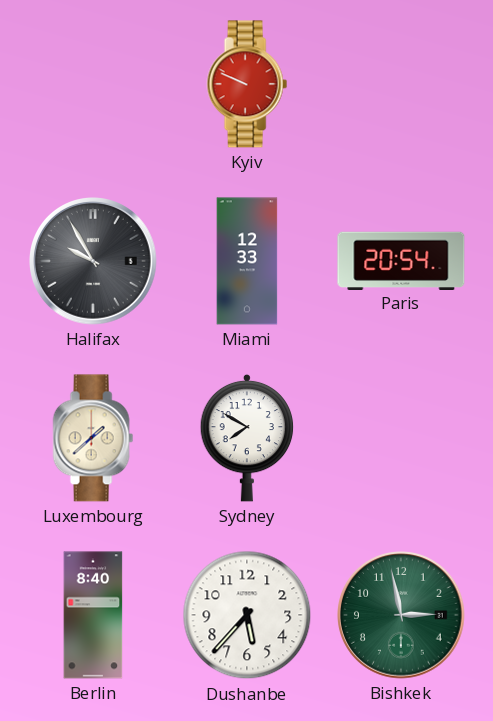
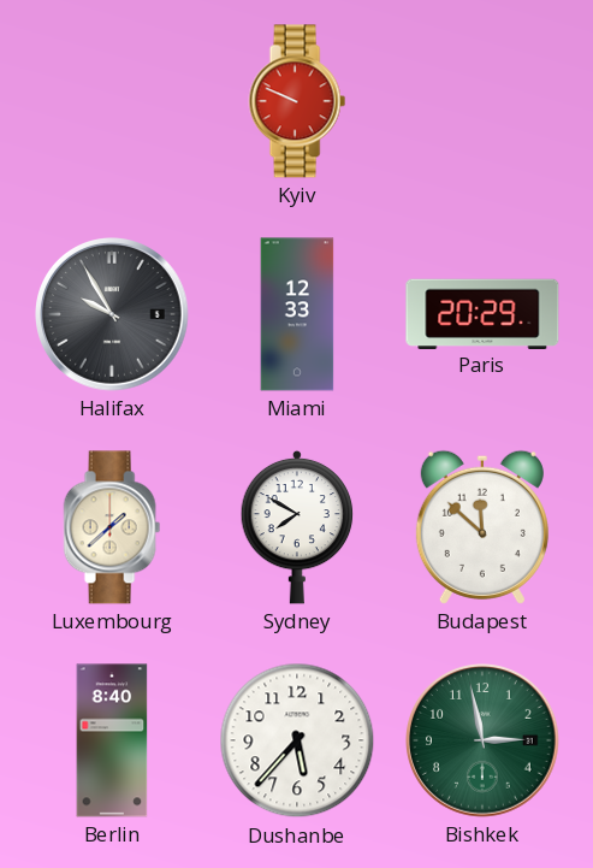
Paris: 20:54 -> 20:29 (482, 313)
Budapest: none -> 11:52 (482, 527)
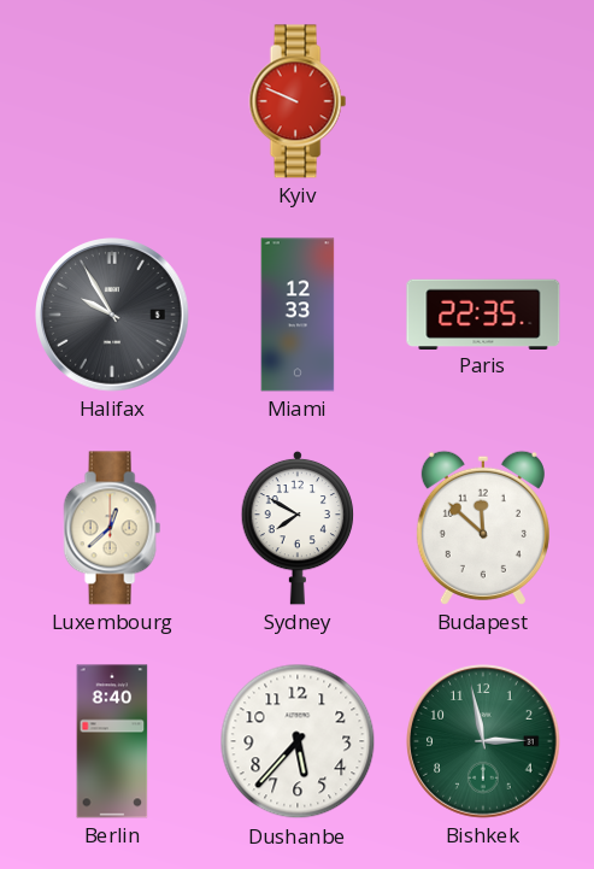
Paris: 20:29 -> 22:35 (483, 313)
Luxembourg: 1:38 -> 12:38 (112, 528)
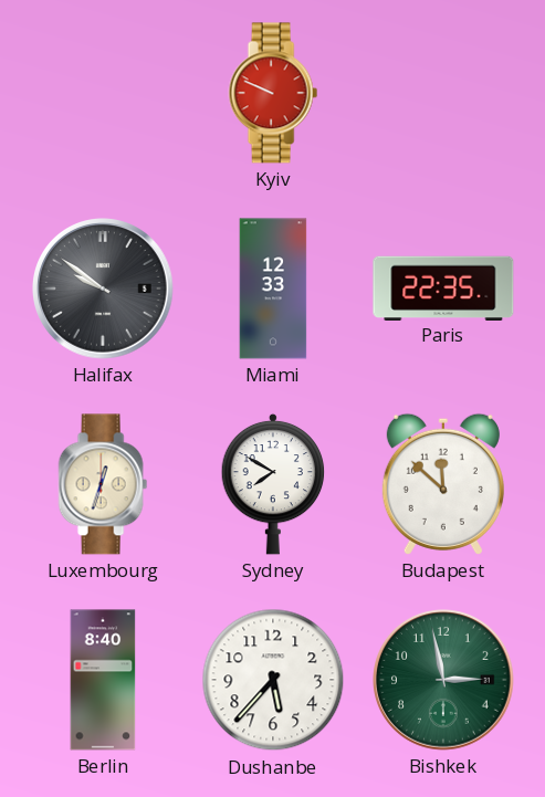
Halifax: 9:55 -> 9:51 (103, 290)
Luxembourg: 12:38 -> 12:33 (103, 484)
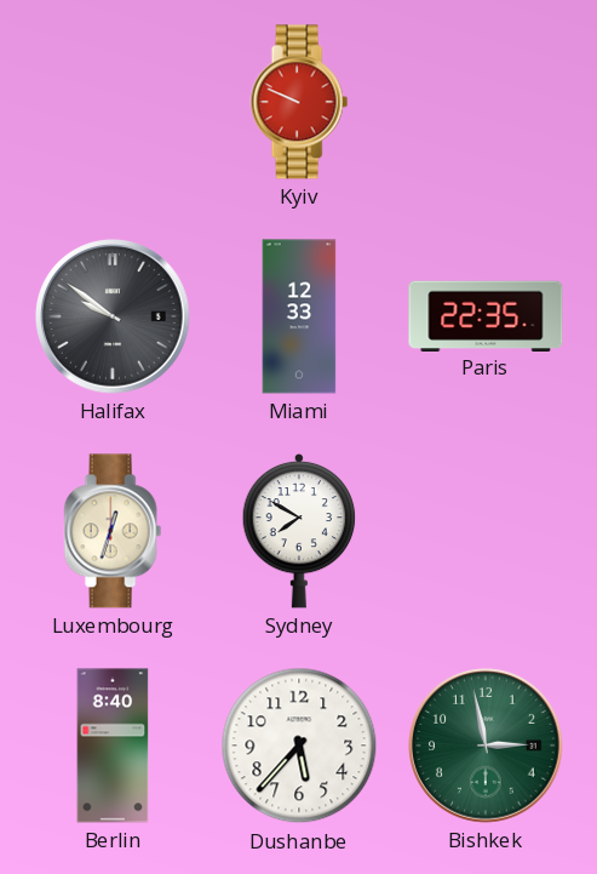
Budapest: 11:52 -> none (443, 484)
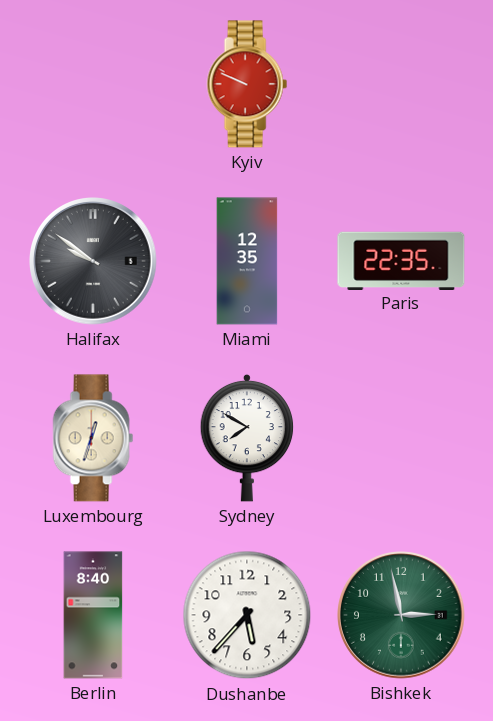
Miami: 12:33 -> 12:35 (247, 261)
